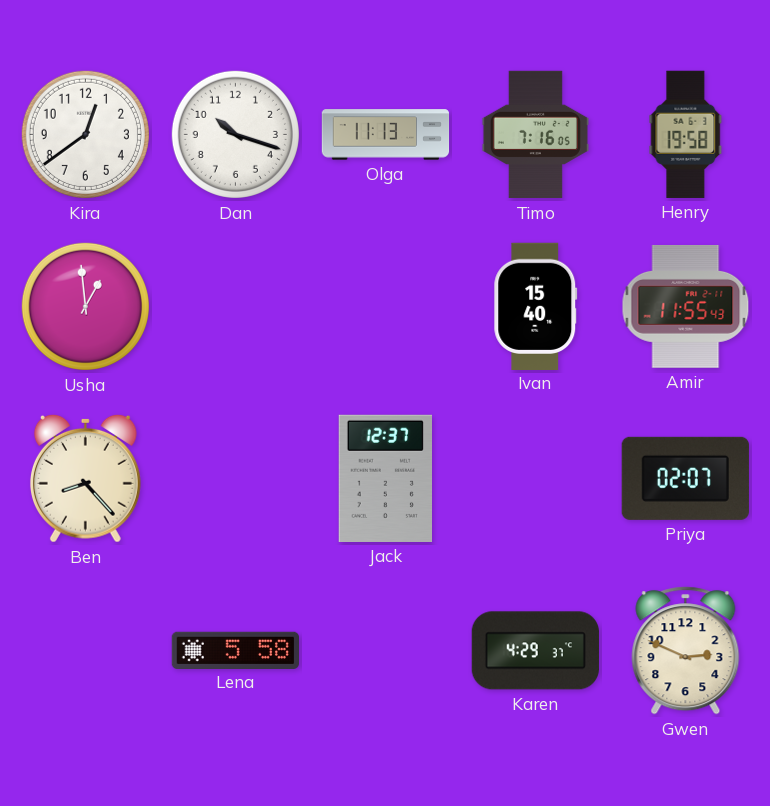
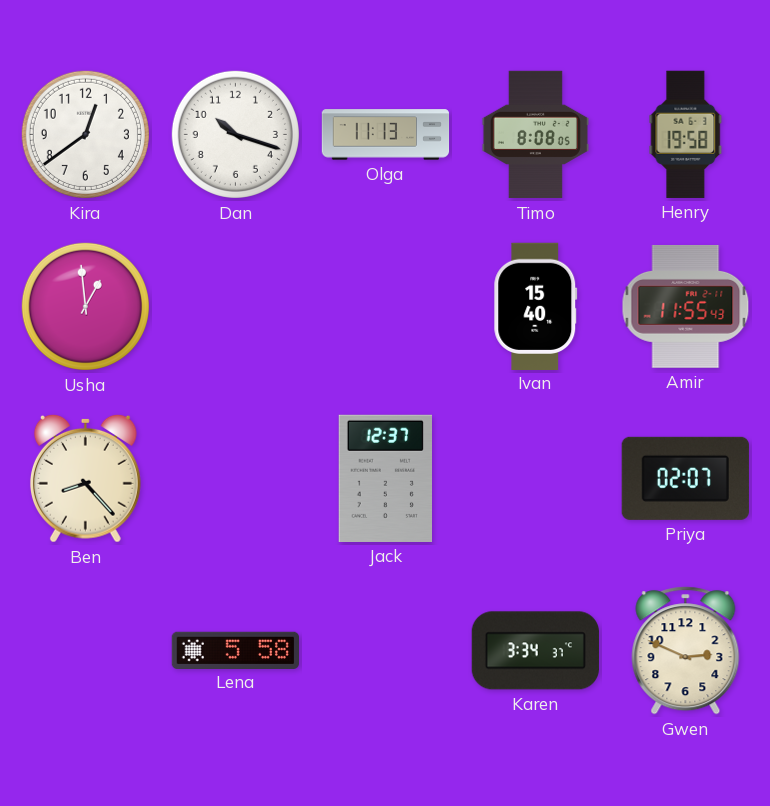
Timo: 7:16 -> 8:08 (535, 135)
Karen: 4:29 -> 3:34 (535, 651)
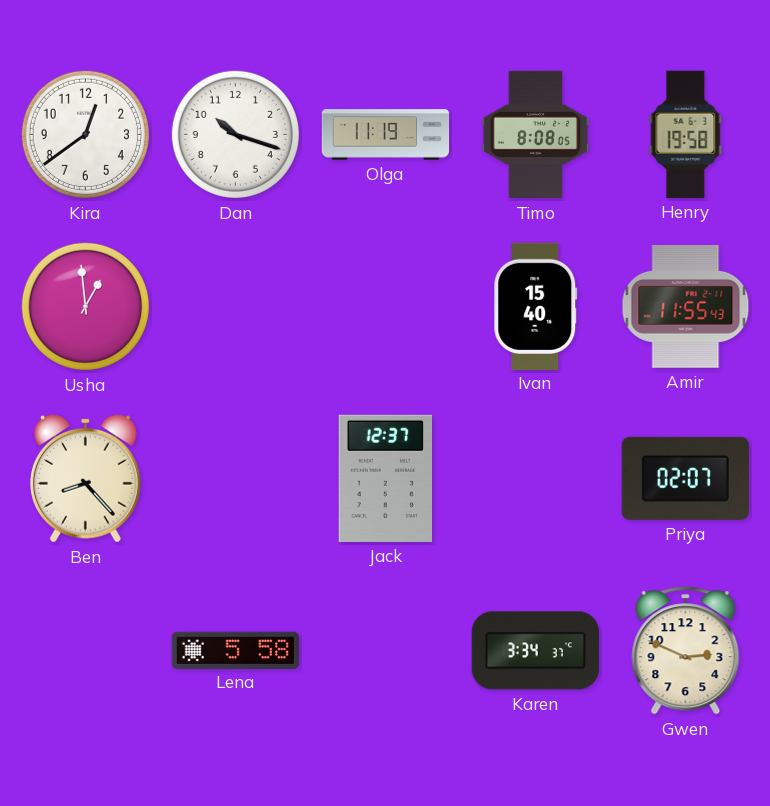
Olga: 11:13 -> 11:19 (386, 135)
